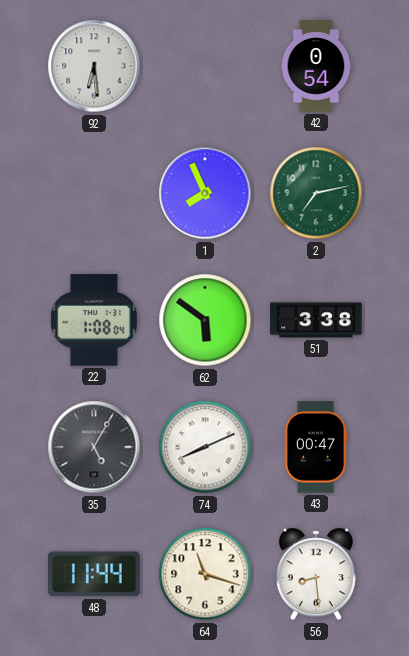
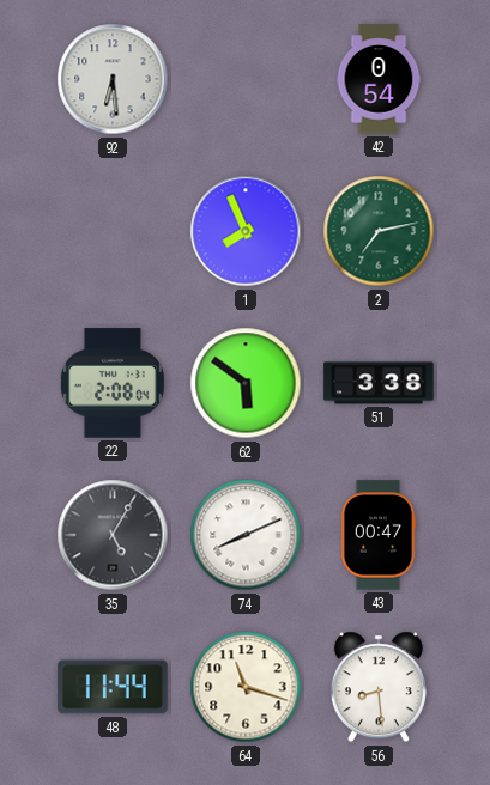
22: 1:08 -> 2:08 (113, 383)
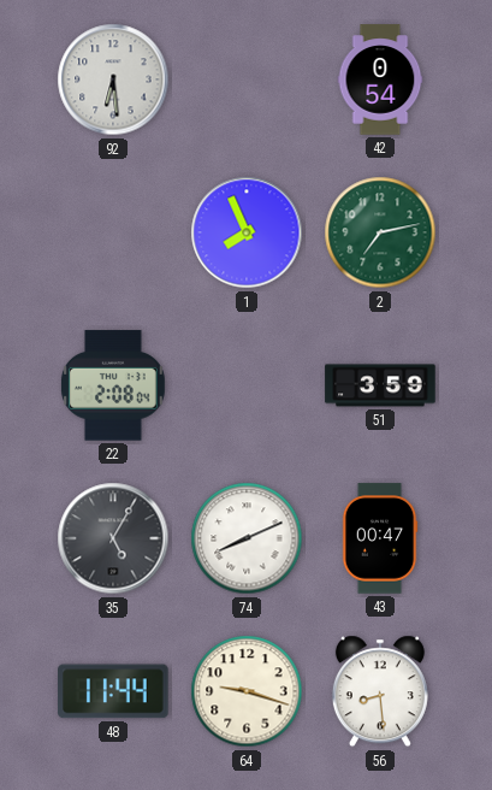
62: 5:51 -> none (246, 383)
51: 3:38 -> 3:59 (380, 385)
64: 11:18 -> 9:18 (247, 691)
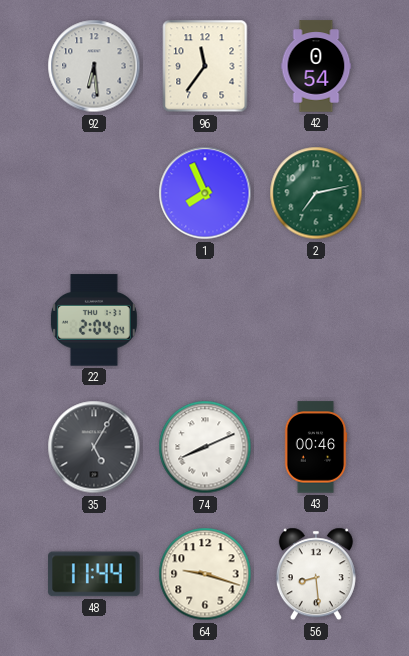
96: none -> 11:36 (205, 66)
22: 2:08 -> 2:04 (94, 320)
51: 3:59 -> none (380, 385)
43: 00:47 -> 00:46 (316, 447)
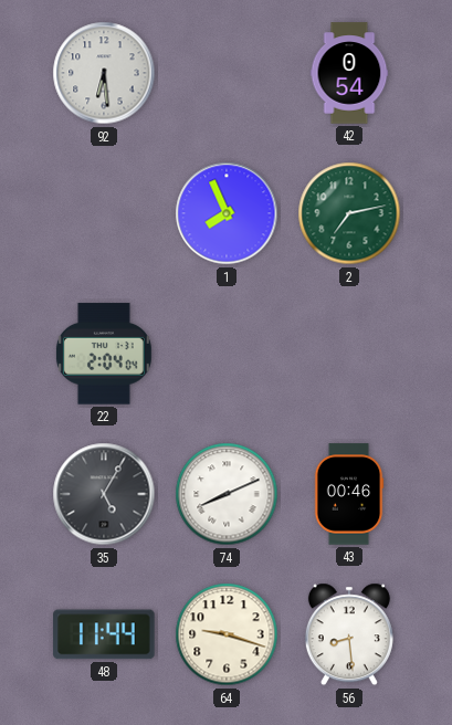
96: 11:36 -> none (205, 66)
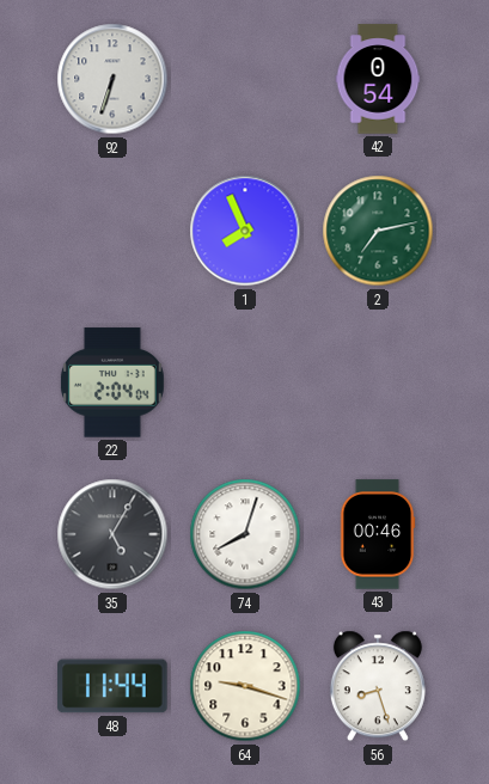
92: 6:29 -> 6:33 (112, 79)
74: 8:11 -> 8:03 (245, 534)
56: 8:29 -> 8:27 (378, 686)
